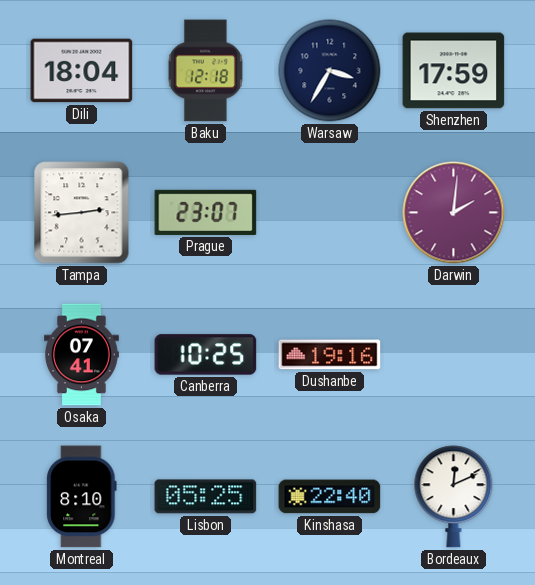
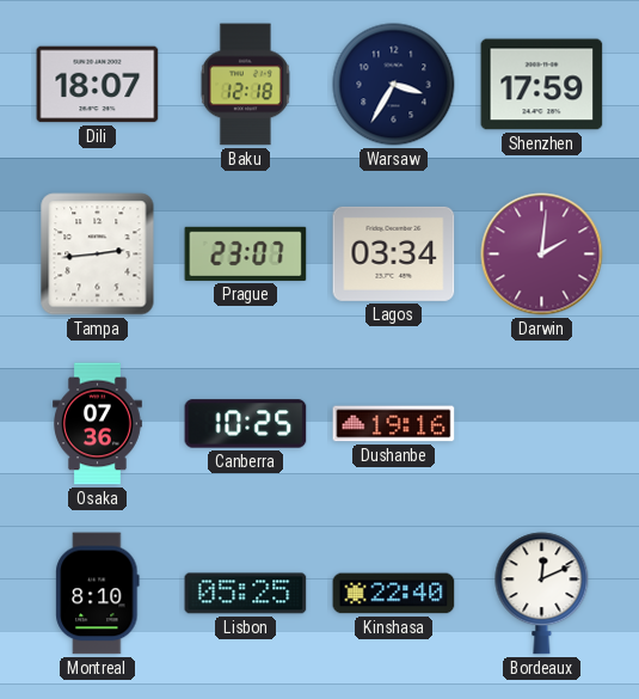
Dili: 18:04 -> 18:07 (98, 85)
Lagos: none -> 03:34 (394, 253)
Osaka: 07:41 -> 07:36 (98, 424)
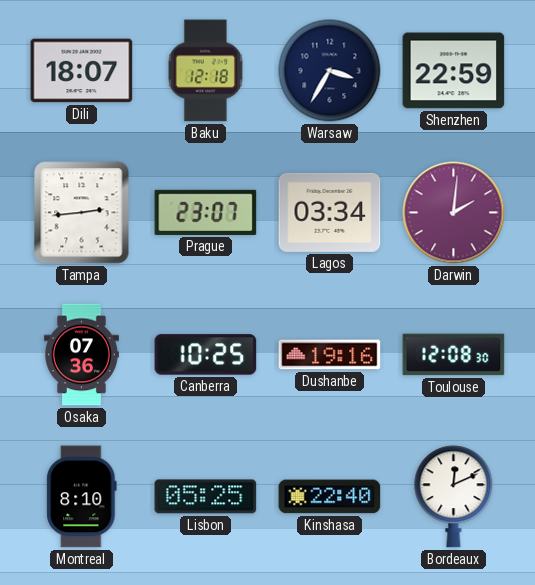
Shenzhen: 17:59 -> 22:59 (454, 71)
Toulouse: none -> 12:08 (454, 355)
